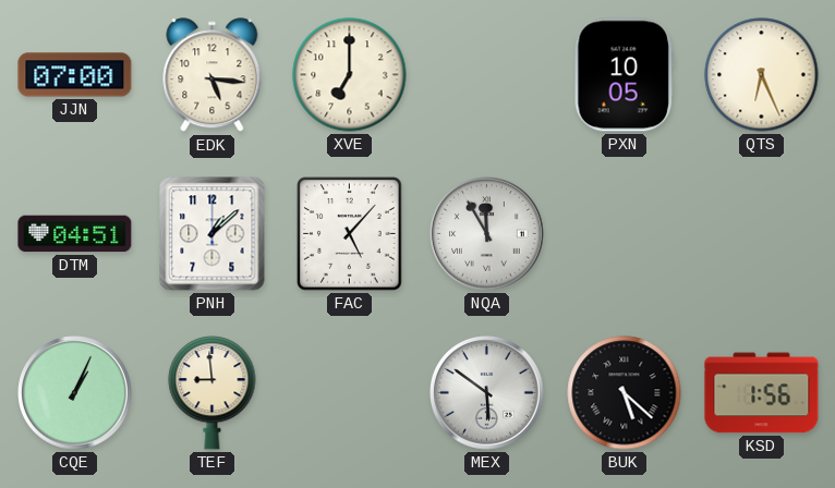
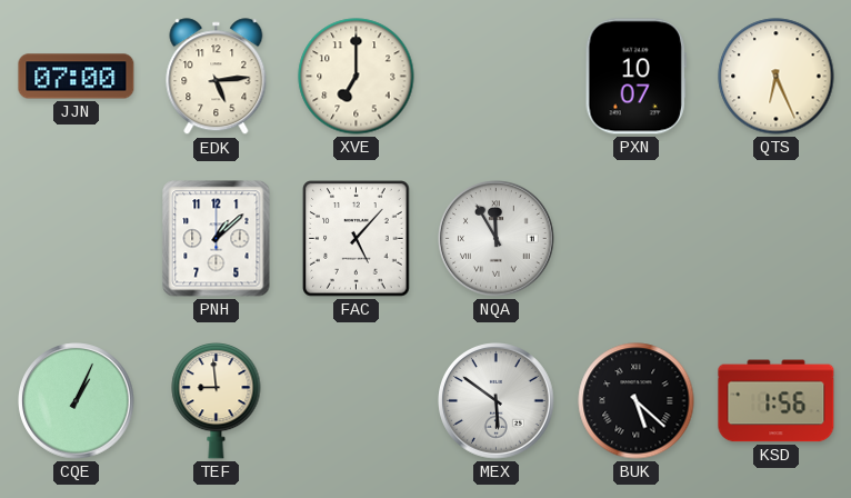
EDK: 5:16 -> 5:14 (217, 77)
PXN: 10:05 -> 10:07 (635, 77)
DTM: 04:51 -> none (75, 234)
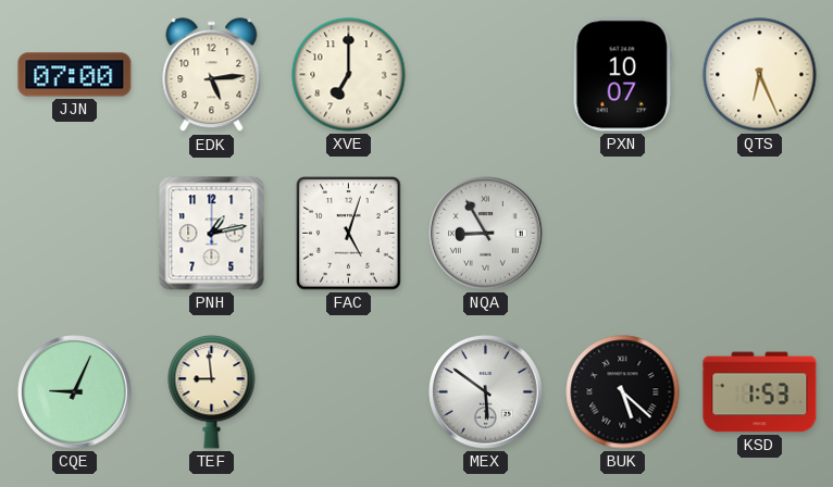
PNH: 1:08 -> 1:13 (212, 234)
FAC: 5:07 -> 5:03 (349, 234)
NQA: 11:55 -> 8:55 (486, 234)
CQE: 1:04 -> 9:04 (75, 392)
KSD: 1:56 -> 1:53 (760, 392)
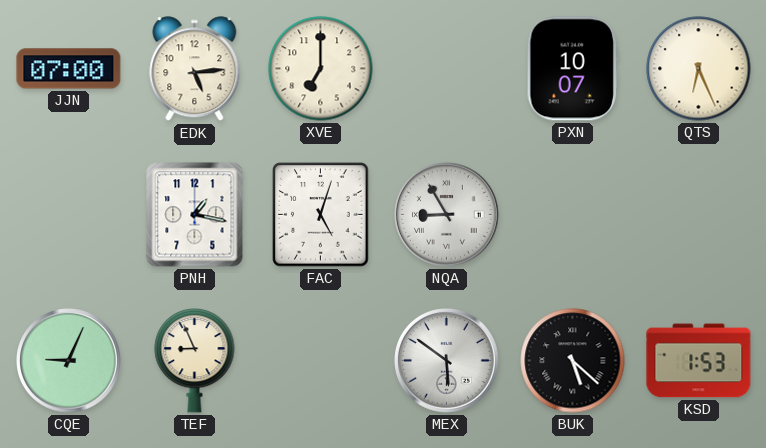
PNH: 1:13 -> 1:17 (195, 215)
TEF: 8:59 -> 8:56 (195, 360)
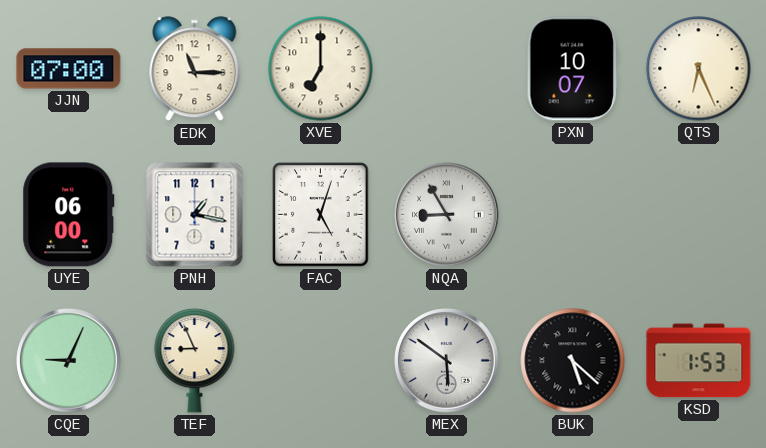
EDK: 5:14 -> 11:15 (195, 69)
UYE: none -> 06:00 (69, 215)
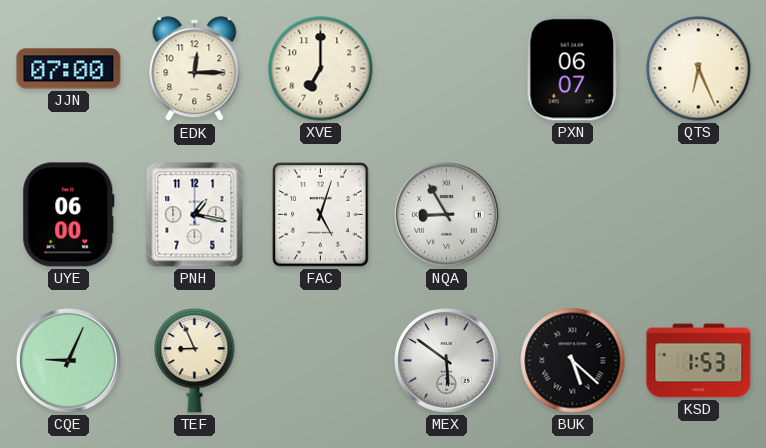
EDK: 11:15 -> 12:15 (195, 69)
PXN: 10:07 -> 06:07 (572, 69)
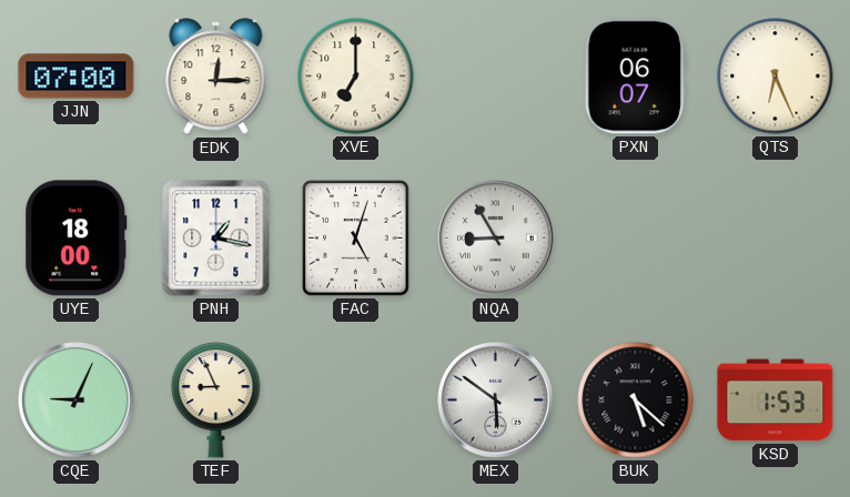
UYE: 06:00 -> 18:00 (77, 239)
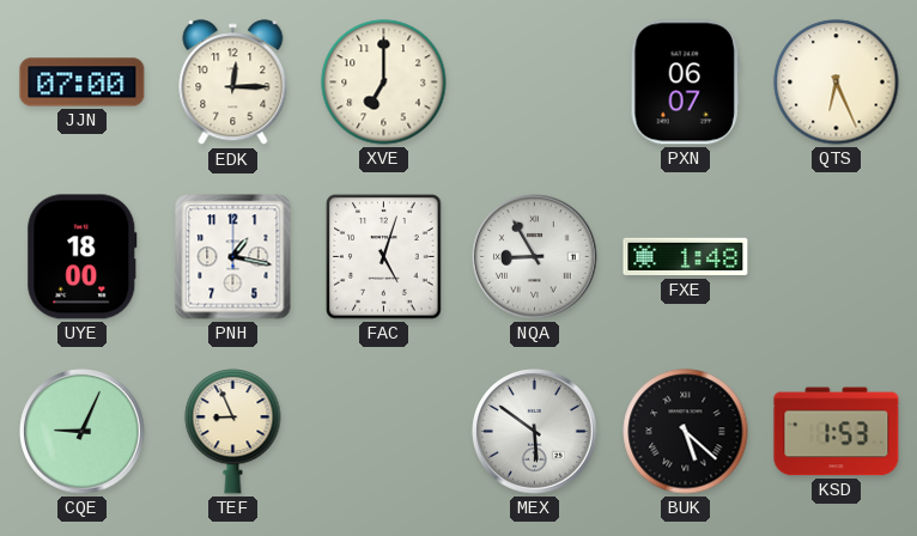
FXE: none -> 1:48 (686, 257)
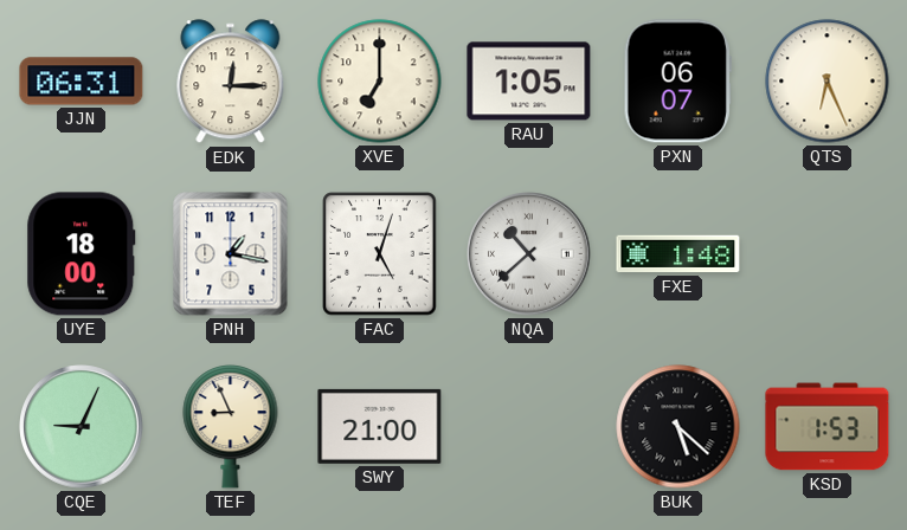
JJN: 07:00 -> 06:31 (82, 82)
RAU: none -> 1:05 (529, 82)
NQA: 8:55 -> 10:38 (529, 254)
SWY: none -> 21:00 (380, 426)
MEX: 5:51 -> none (535, 432)
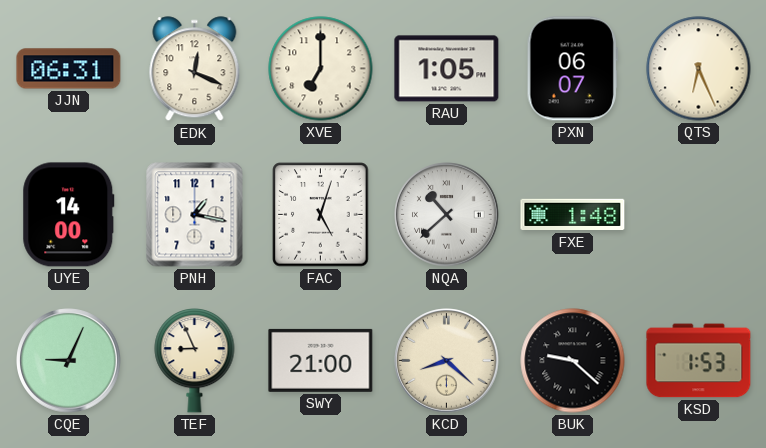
EDK: 12:15 -> 12:19 (195, 69)
UYE: 18:00 -> 14:00 (69, 215)
KCD: none -> 8:22 (447, 361)
BUK: 5:22 -> 9:22 (573, 361)
